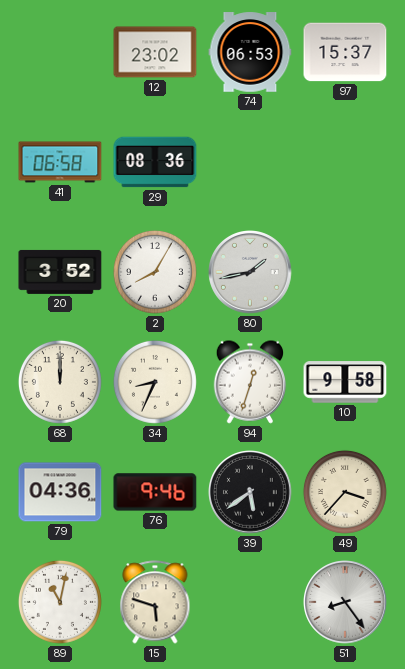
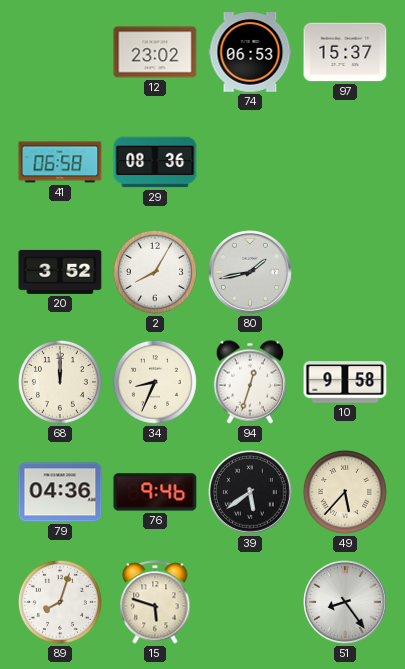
49: 3:37 -> 5:37 (345, 492)
89: 11:02 -> 8:03 (60, 602)
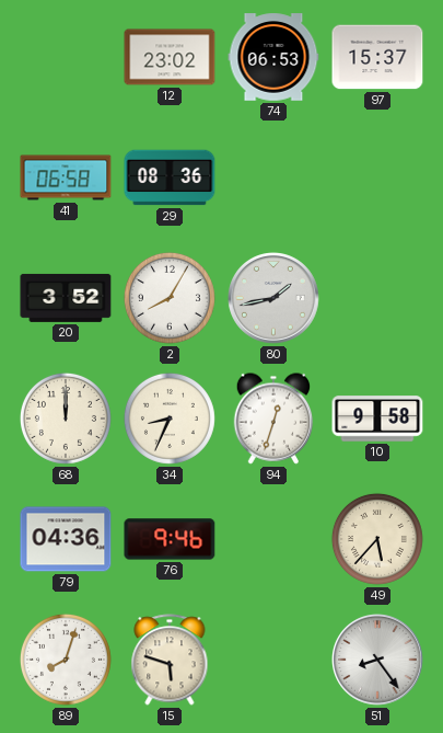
39: 5:39 -> none (251, 493)
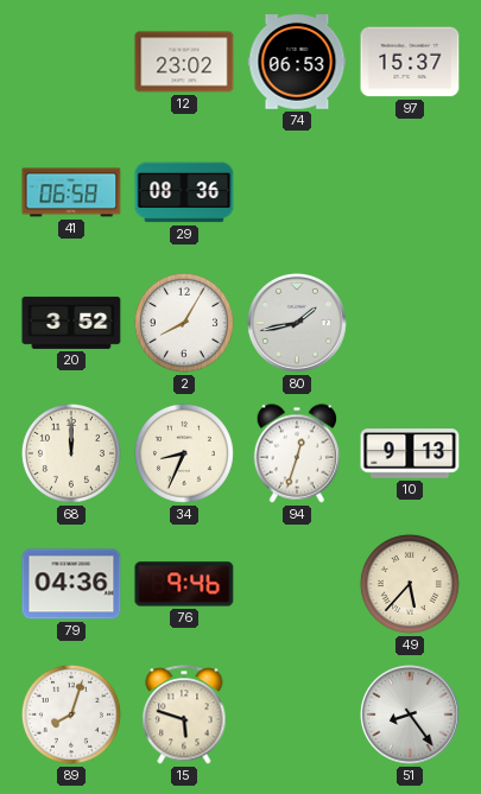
10: 9:58 -> 9:13 (410, 453)
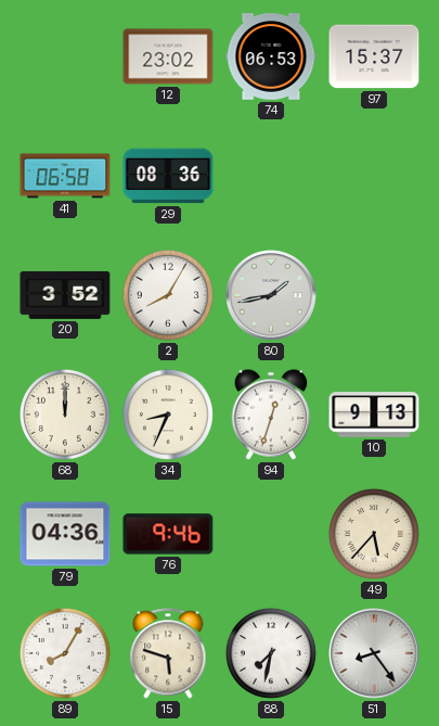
89: 8:03 -> 8:05 (65, 653)
88: none -> 7:32 (271, 653)
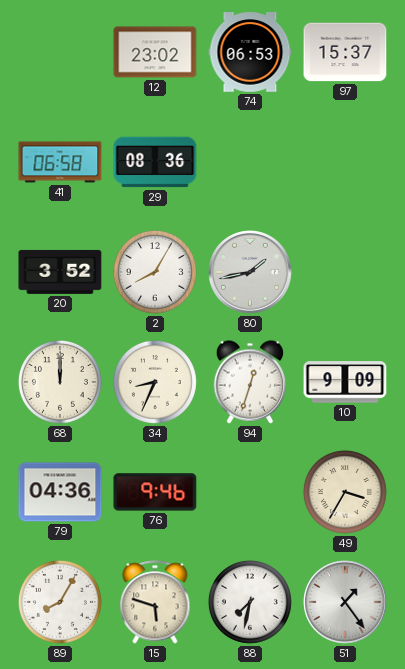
10: 9:13 -> 9:09 (345, 382)
49: 5:37 -> 3:35 (345, 492)
51: 8:24 -> 1:24 (346, 603)
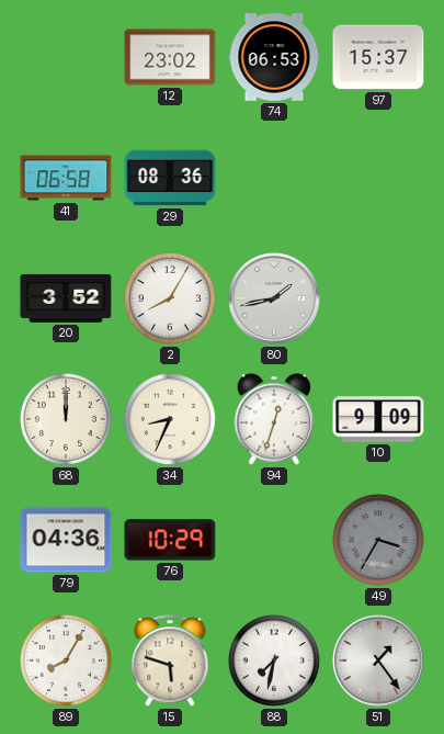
76: 9:46 -> 10:29 (170, 540)
49 dial: cream -> grey (378, 540)
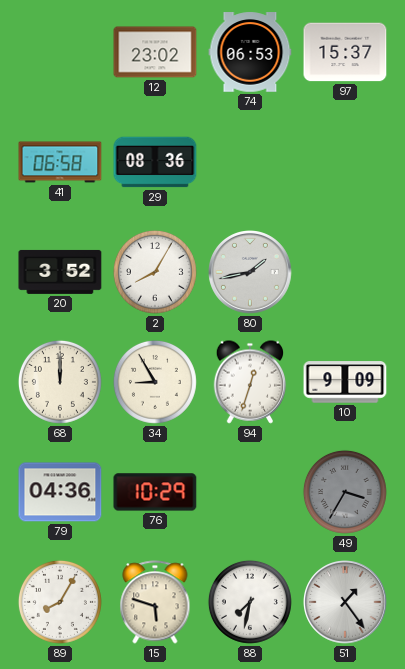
34: 8:34 -> 8:55 (155, 382)
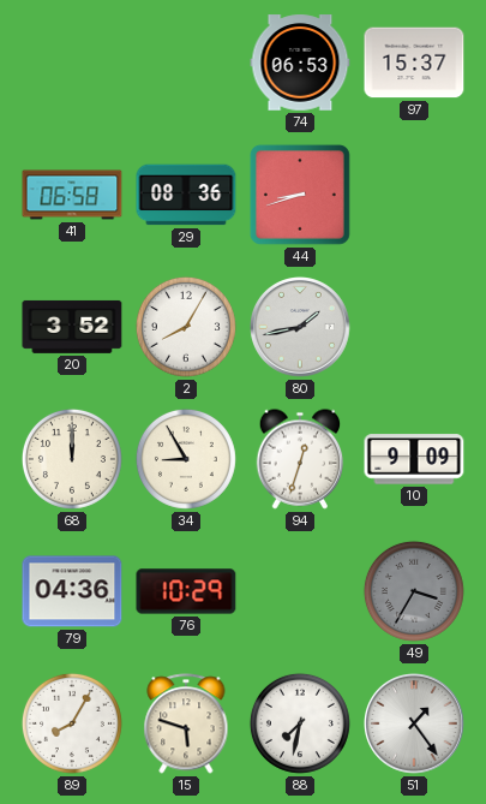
12: 23:02 -> none (155, 52)
44: none -> 8:42 (300, 195)
